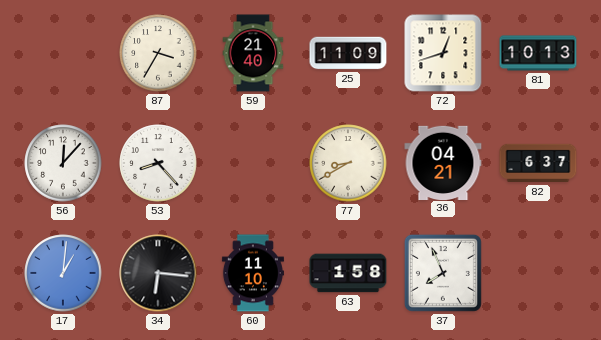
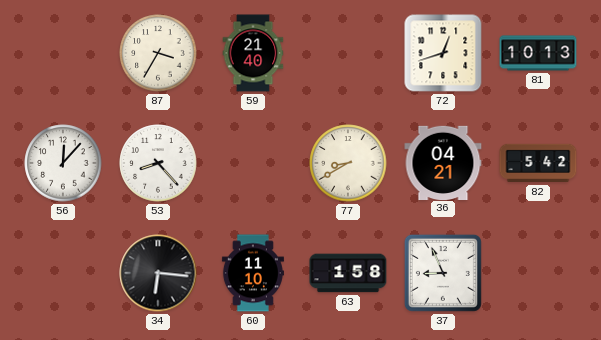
25: 11:09 -> none (348, 53)
82: 6:37 -> 5:42 (538, 163)
17: 1:01 -> none (63, 273)
37: 7:56 -> 8:56 (443, 273)
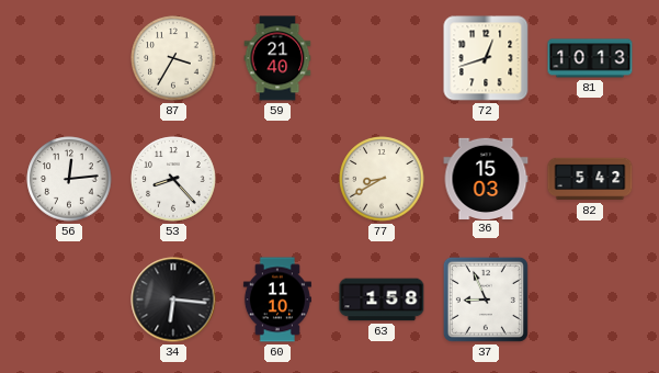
56: 12:07 -> 12:14 (69, 179)
36: 04:21 -> 15:03 (486, 178)
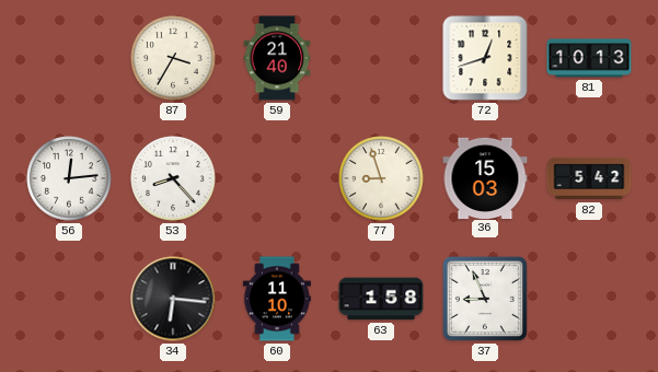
77: 8:40 -> 8:57 (381, 178)
